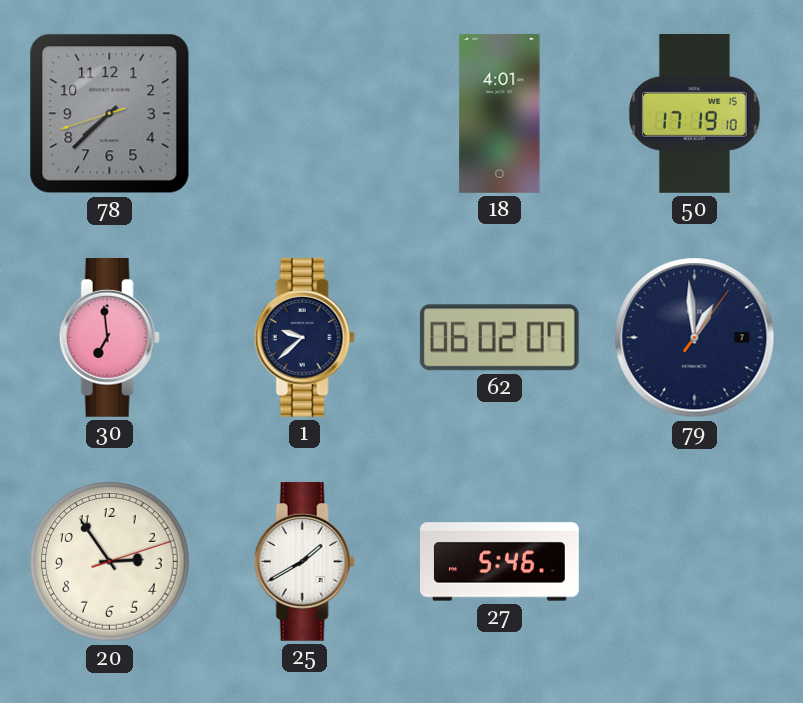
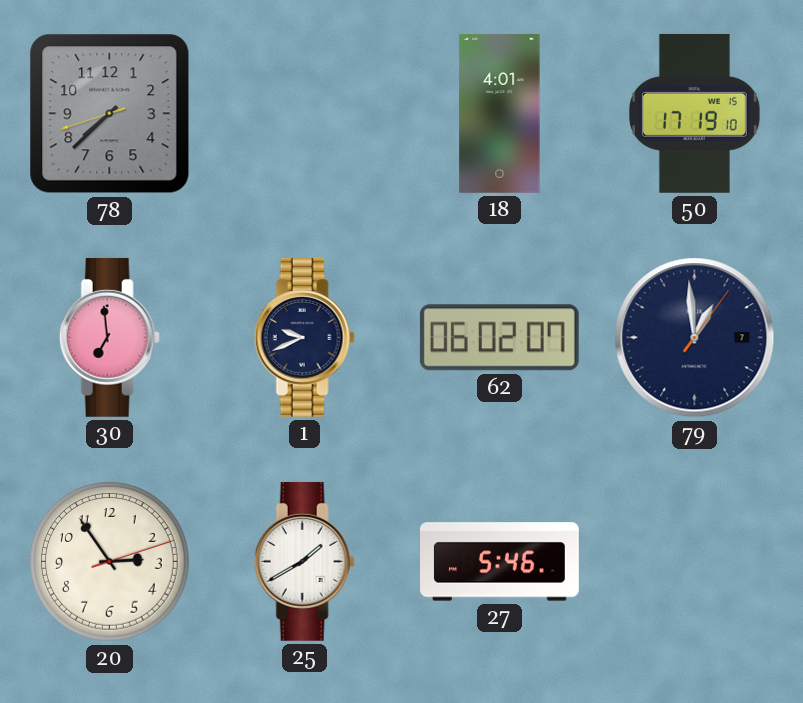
1: 9:38 -> 9:41 (304, 337)
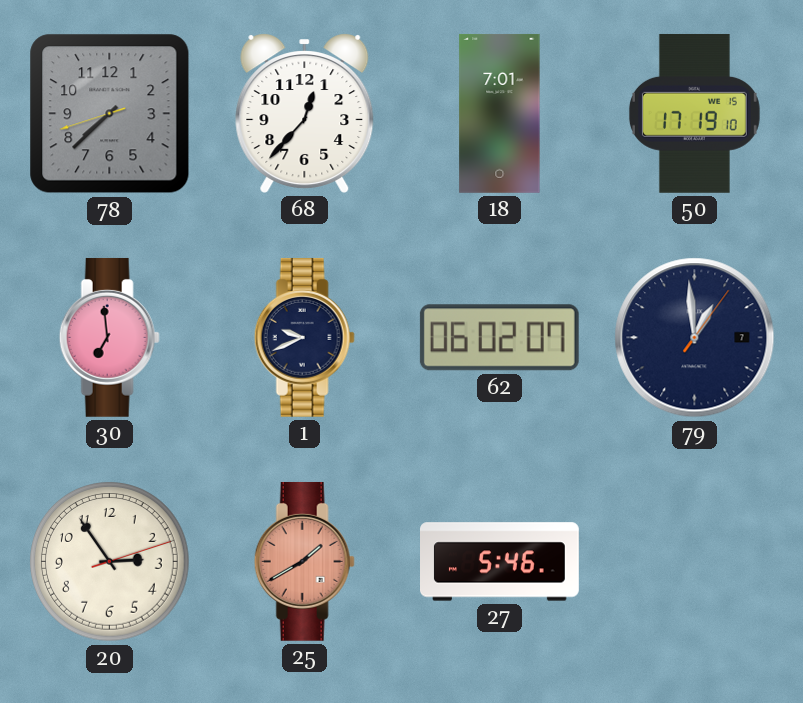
68: none -> 12:37 (305, 113)
18: 4:01 -> 7:01 (500, 113)
25 dial: white -> salmon (304, 561)
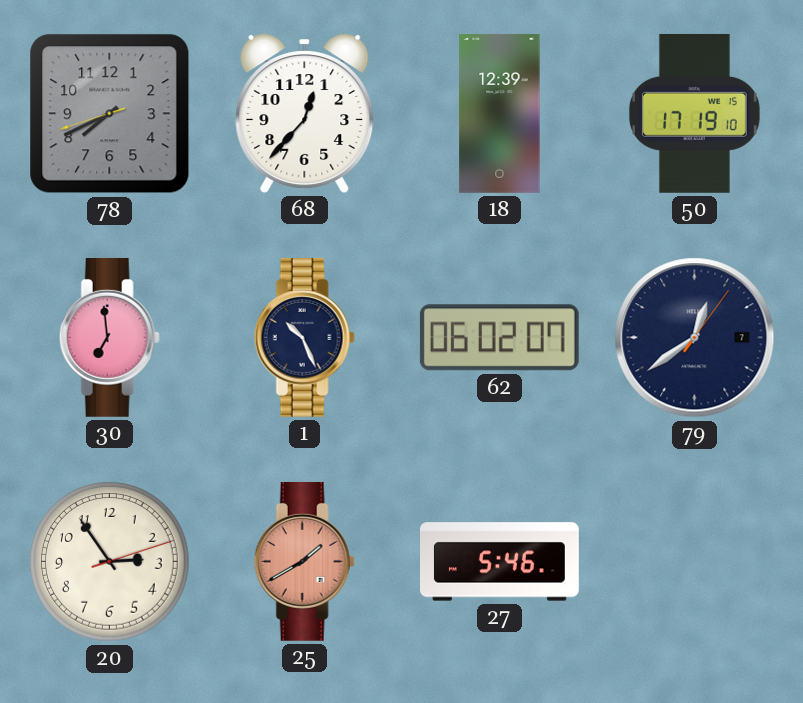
78: 7:37 -> 7:40 (110, 114)
18: 7:01 -> 12:39 (500, 113)
1: 9:41 -> 10:26 (304, 337)
79: 12:59 -> 12:39 (695, 338)
